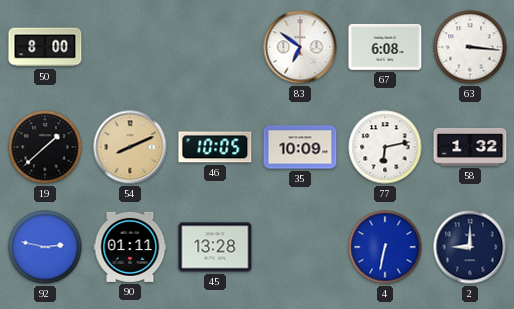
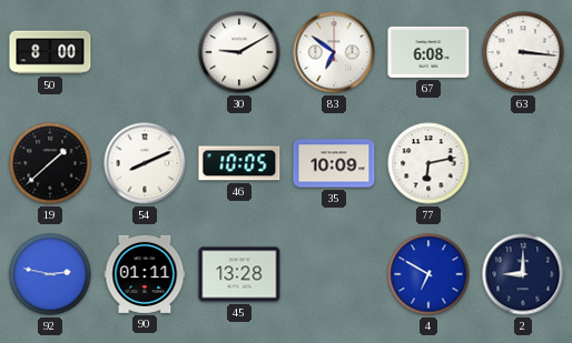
30: none -> 9:10 (239, 52)
54 dial: champagne -> white (145, 163)
58: 1:32 -> none (470, 147)
4: 6:32 -> 6:50 (428, 274)
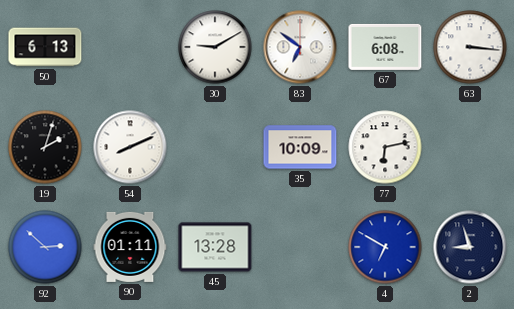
50: 8:00 -> 6:13 (45, 47)
19: 1:38 -> 2:03 (45, 147)
46: 10:05 -> none (239, 163)
92: 2:47 -> 2:52 (45, 247)
2: 9:00 -> 8:57 (470, 247)
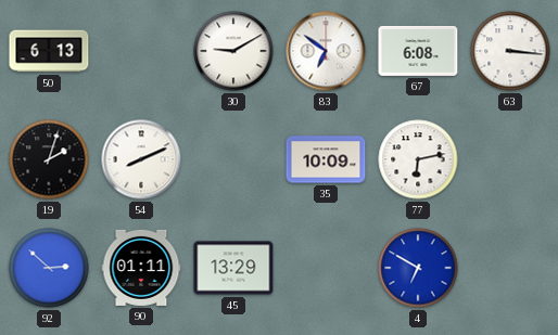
45: 13:28 -> 13:29 (233, 268)
2: 8:57 -> none (470, 247)
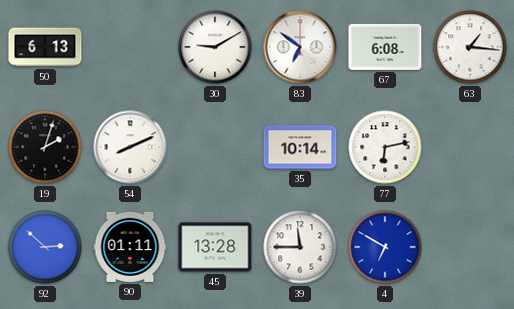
63: 3:16 -> 1:16 (470, 47)
35: 10:09 -> 10:14 (300, 147)
45: 13:29 -> 13:28 (215, 247)
39: none -> 11:45 (300, 247)
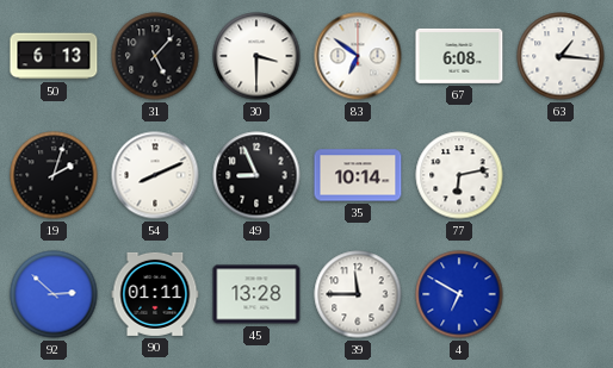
31: none -> 5:07 (155, 56)
30: 9:10 -> 3:30 (256, 56)
49: none -> 8:56 (256, 175)
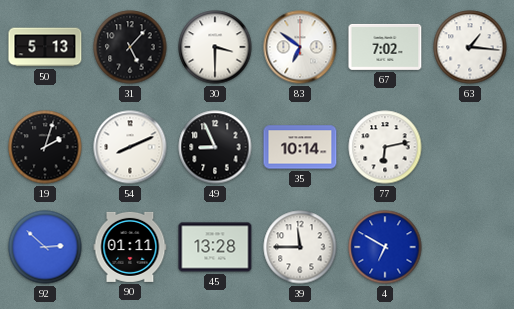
50: 6:13 -> 5:13 (45, 47)
67: 6:08 -> 7:02 (385, 47)
